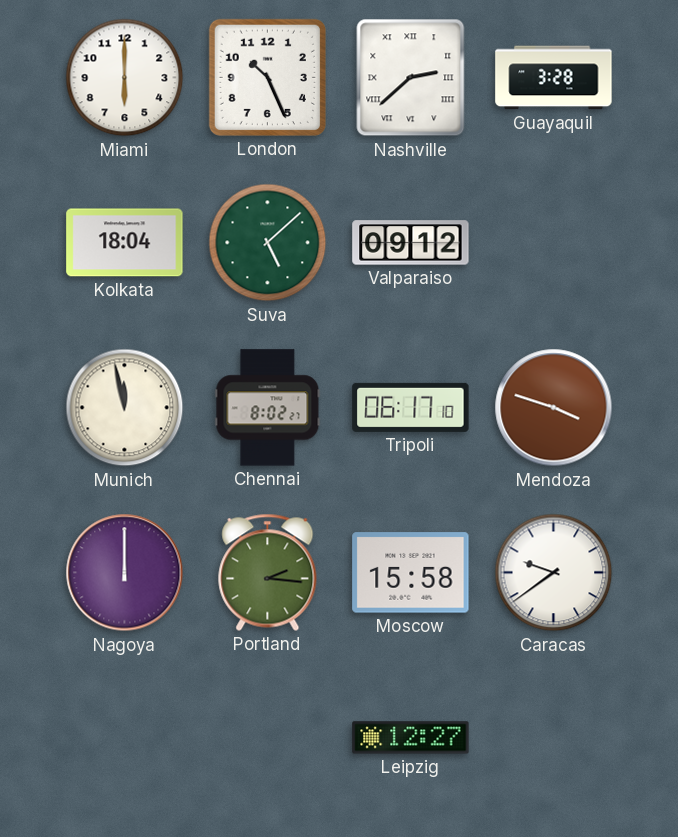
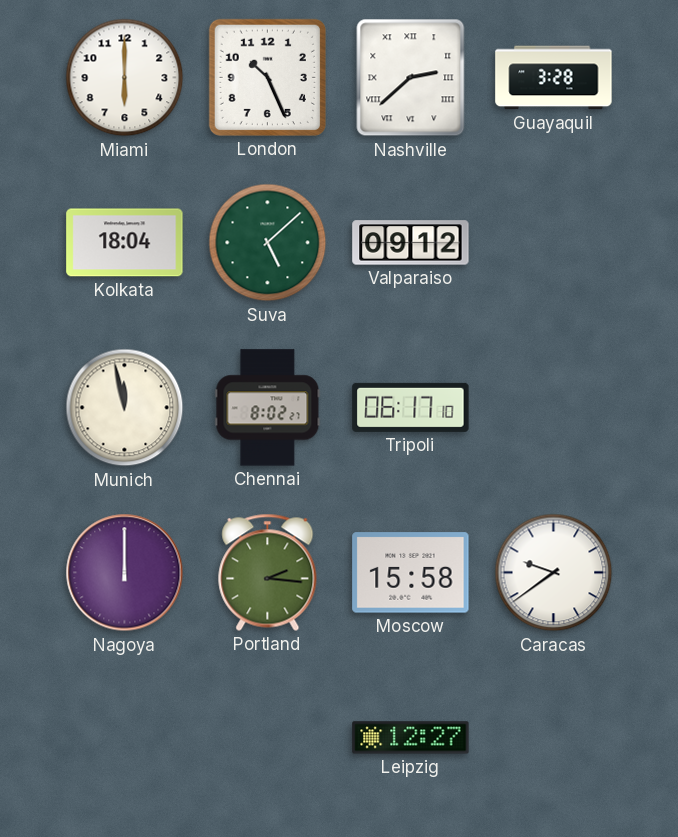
Mendoza: 3:48 -> none (554, 408)
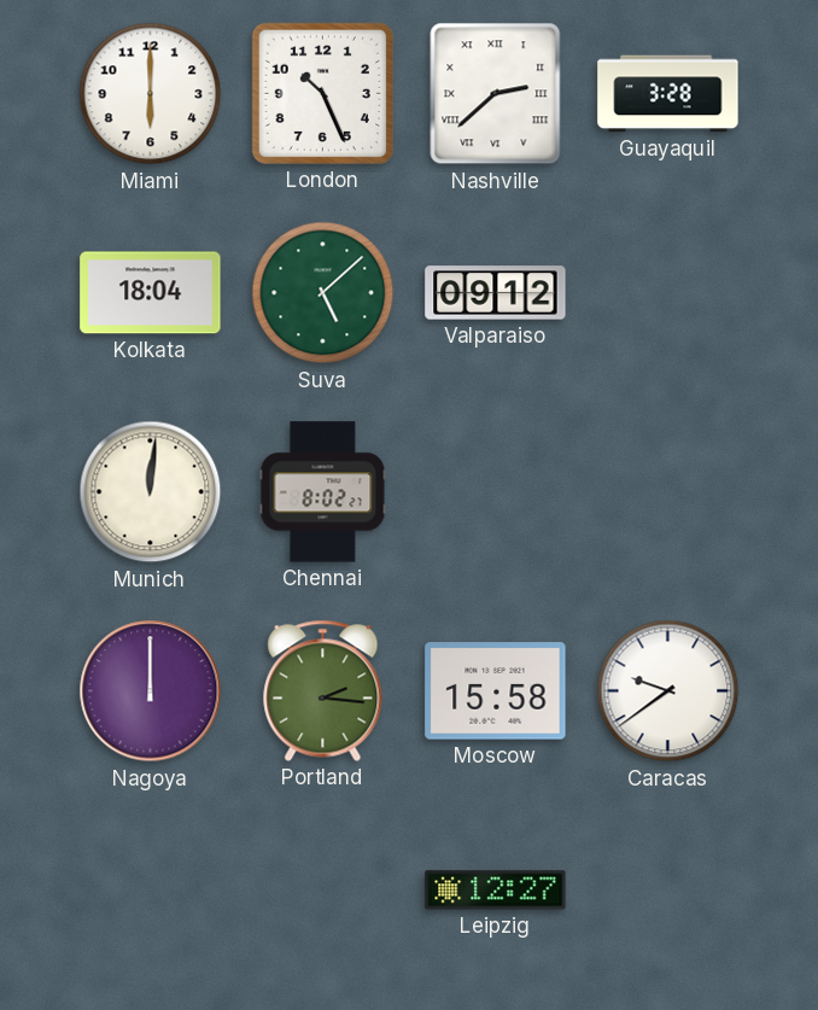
Munich: 11:58 -> 12:01 (151, 492)
Tripoli: 06:17 -> none (411, 407)
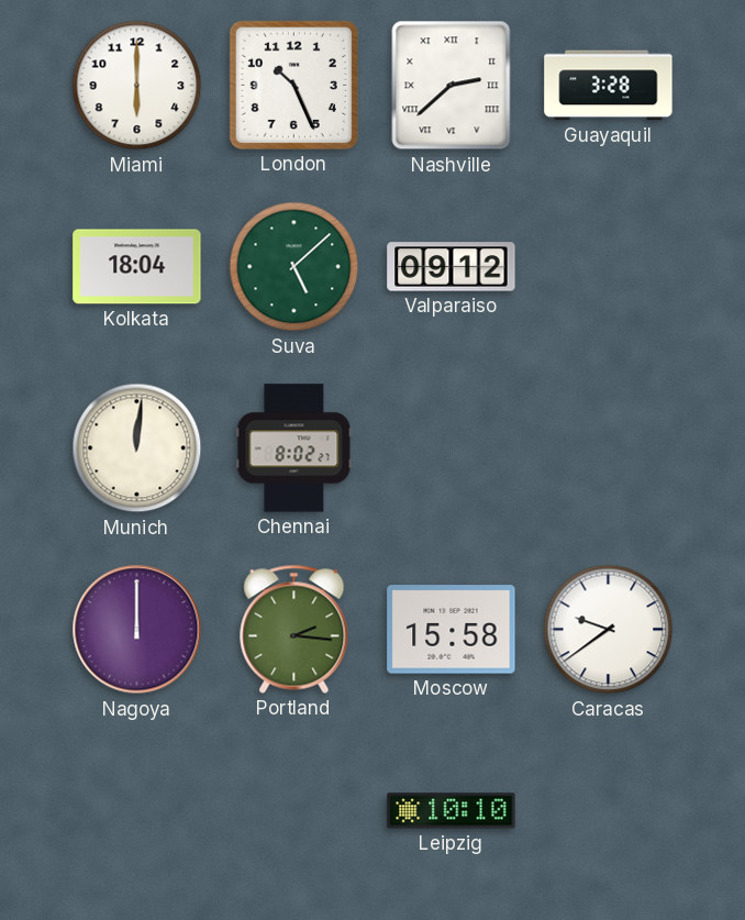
Leipzig: 12:27 -> 10:10 (452, 811)
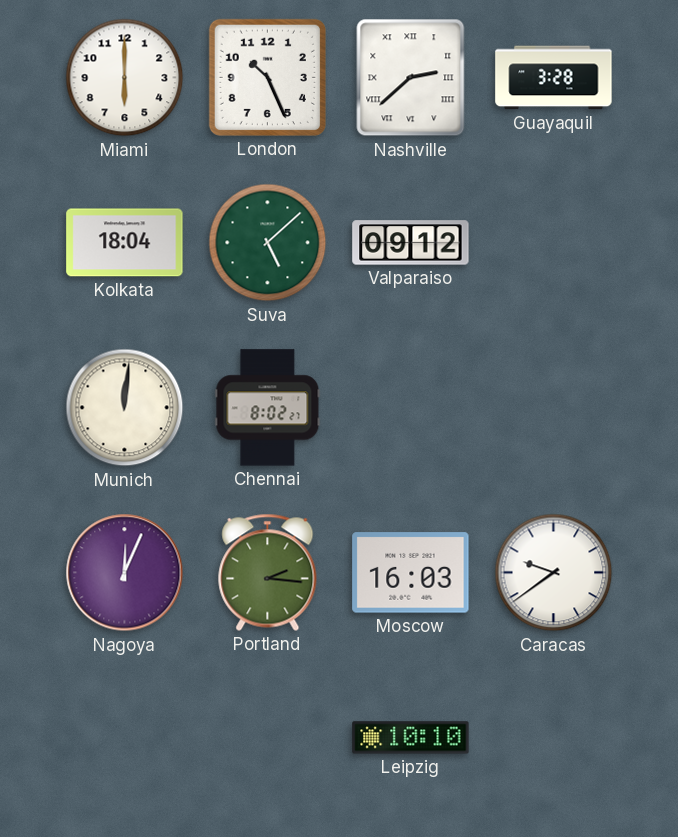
Nagoya: 12:00 -> 12:04 (125, 573)
Moscow: 15:58 -> 16:03 (411, 573)
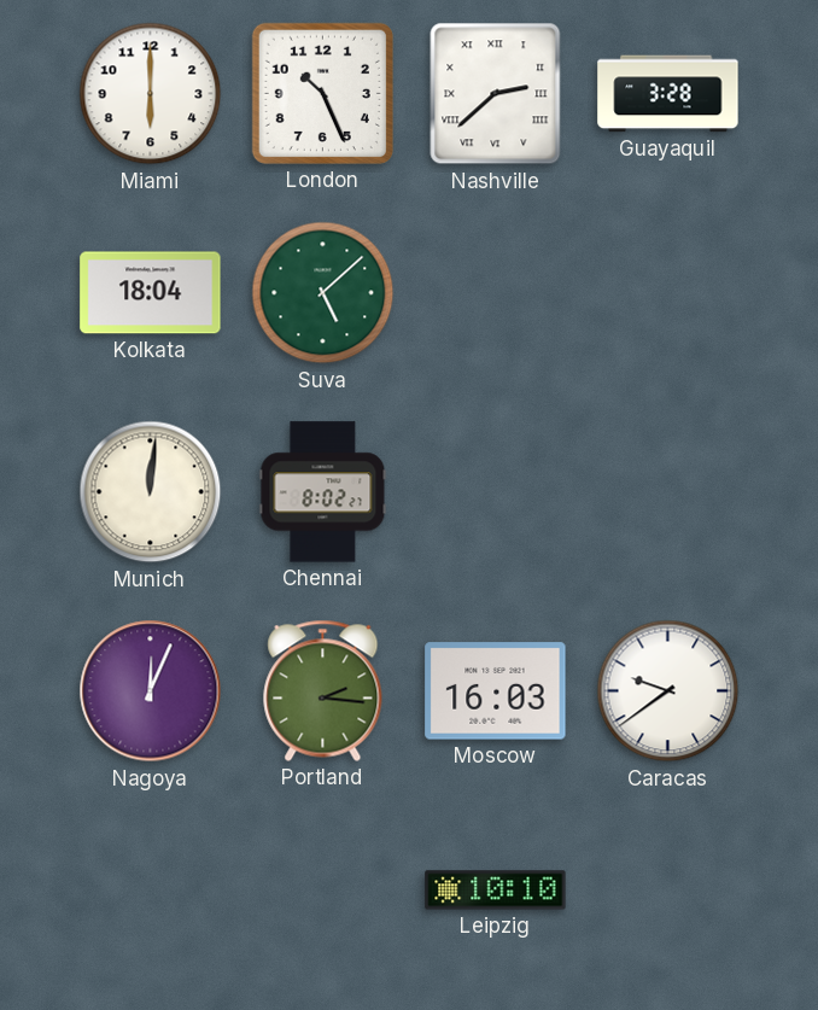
Valparaiso: 09:12 -> none (411, 243)
